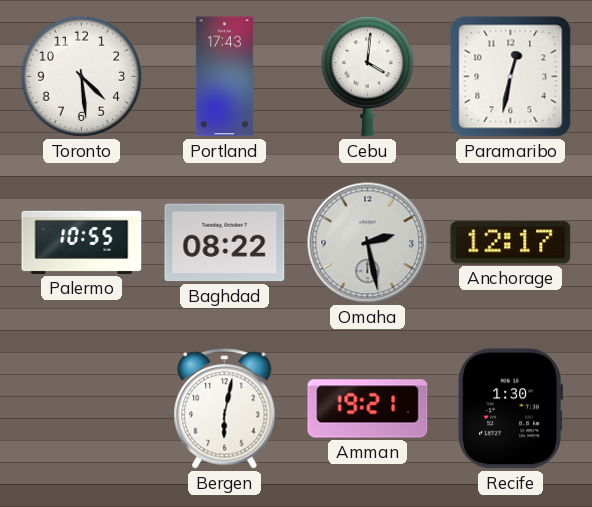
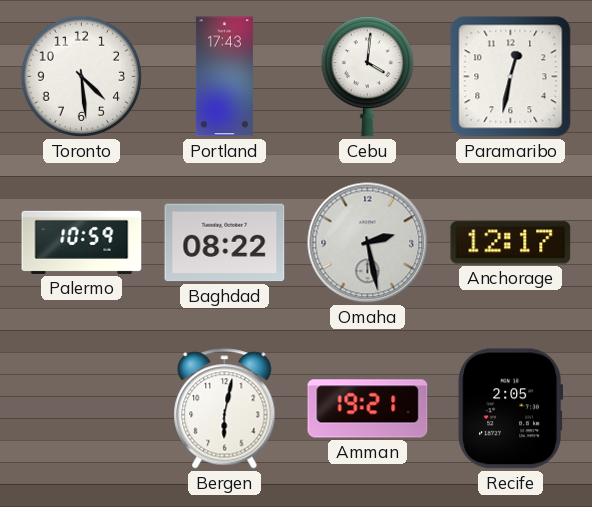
Palermo: 10:55 -> 10:59 (82, 242)
Recife: 1:30 -> 2:05 (510, 409)
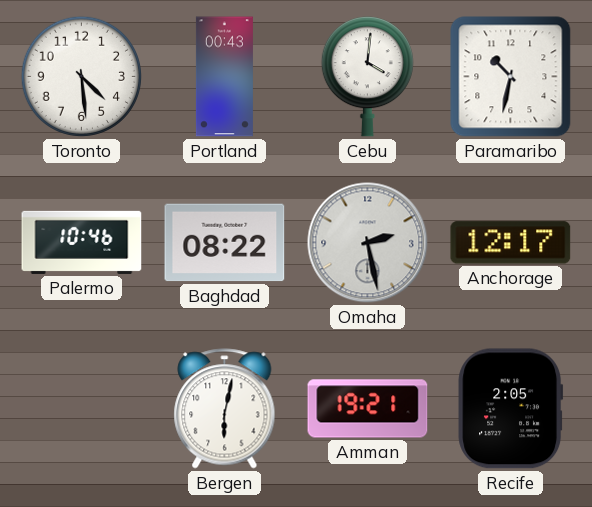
Portland: 17:43 -> 00:43 (224, 77)
Paramaribo: 12:32 -> 10:32 (511, 77)
Palermo: 10:59 -> 10:46 (82, 242)
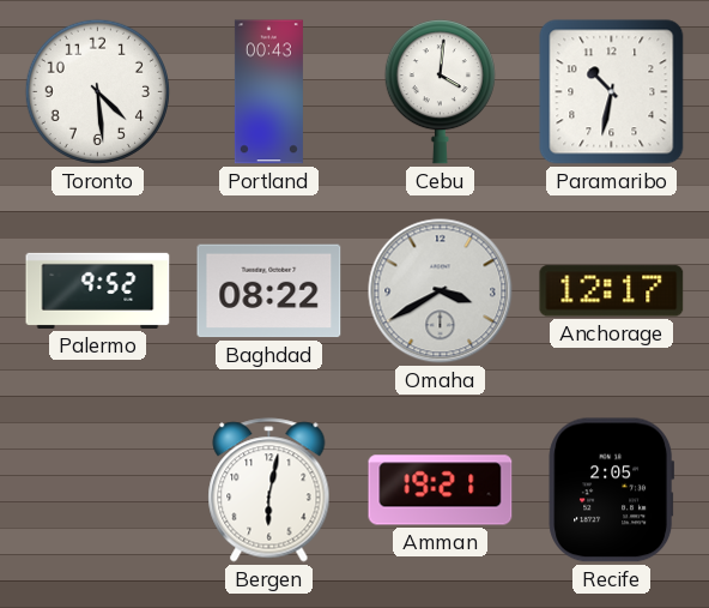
Palermo: 10:46 -> 9:52 (98, 290)
Omaha: 2:28 -> 3:40 (441, 291)
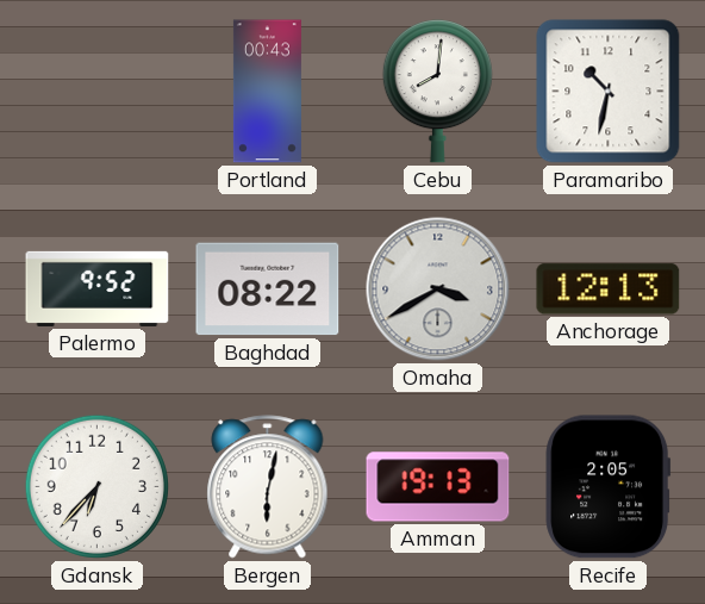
Toronto: 4:29 -> none (97, 91)
Cebu: 4:01 -> 8:01 (437, 92)
Anchorage: 12:17 -> 12:13 (609, 289)
Gdansk: none -> 6:37 (96, 486)
Amman: 19:21 -> 19:13 (438, 487)
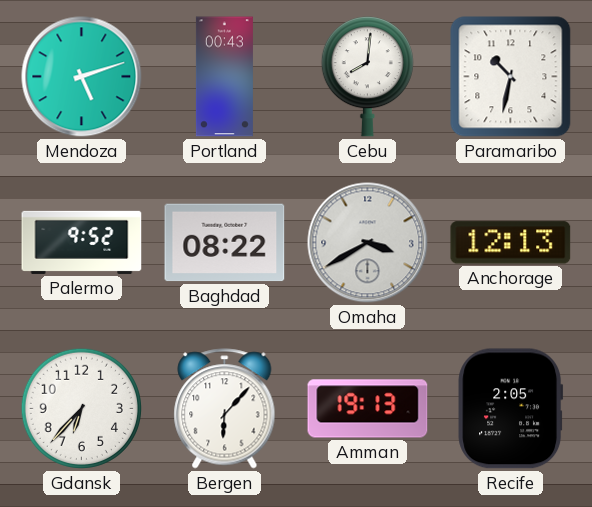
Mendoza: none -> 5:12 (82, 77)
Bergen: 6:02 -> 6:07 (225, 409)
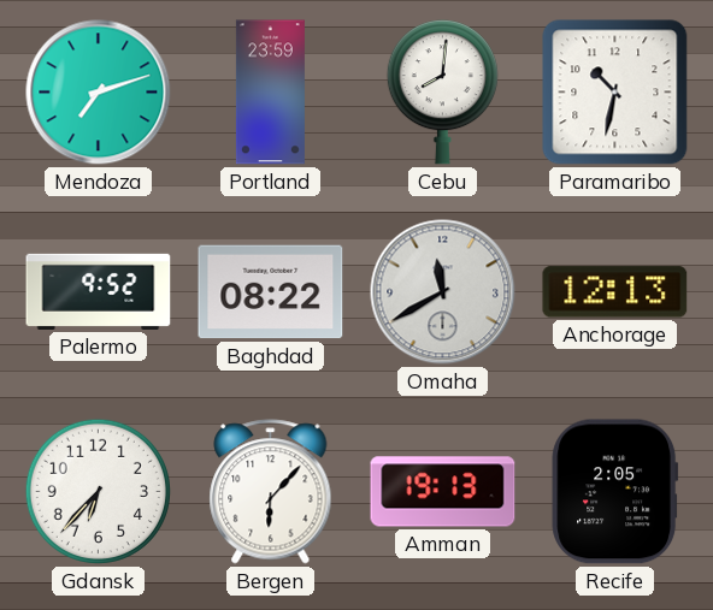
Mendoza: 5:12 -> 7:12 (99, 93)
Portland: 00:43 -> 23:59 (270, 93)
Omaha: 3:40 -> 11:40 (443, 292)
